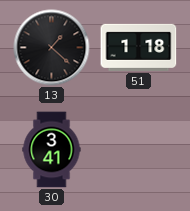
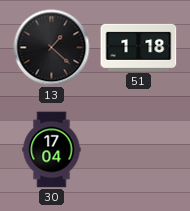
30: 3:41 -> 17:04 (52, 150)
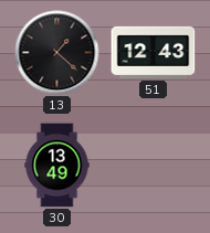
51: 1:18 -> 12:43 (154, 52)
30: 17:04 -> 13:49 (57, 166)
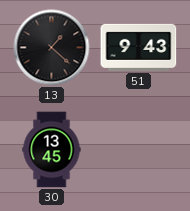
51: 12:43 -> 9:43 (139, 47)
30: 13:49 -> 13:45 (52, 150)
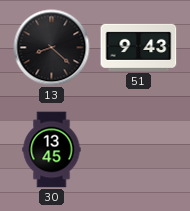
13: 1:22 -> 8:22 (52, 48)
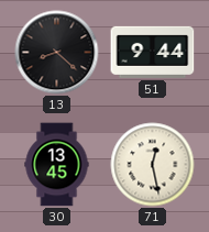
51: 9:43 -> 9:44 (153, 52)
71: none -> 12:28 (153, 165)
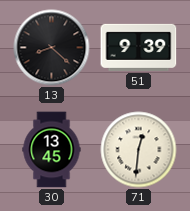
51: 9:44 -> 9:39 (139, 47)
71: 12:28 -> 12:31 (139, 150)
